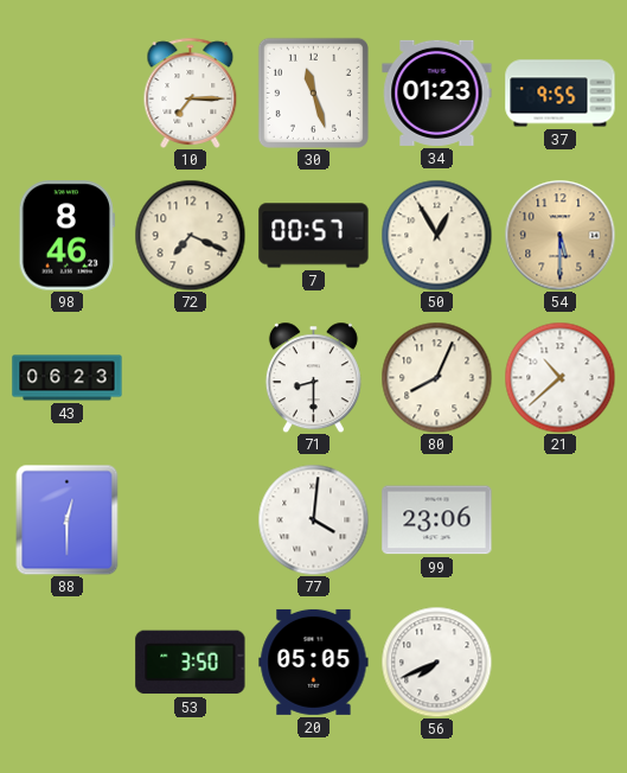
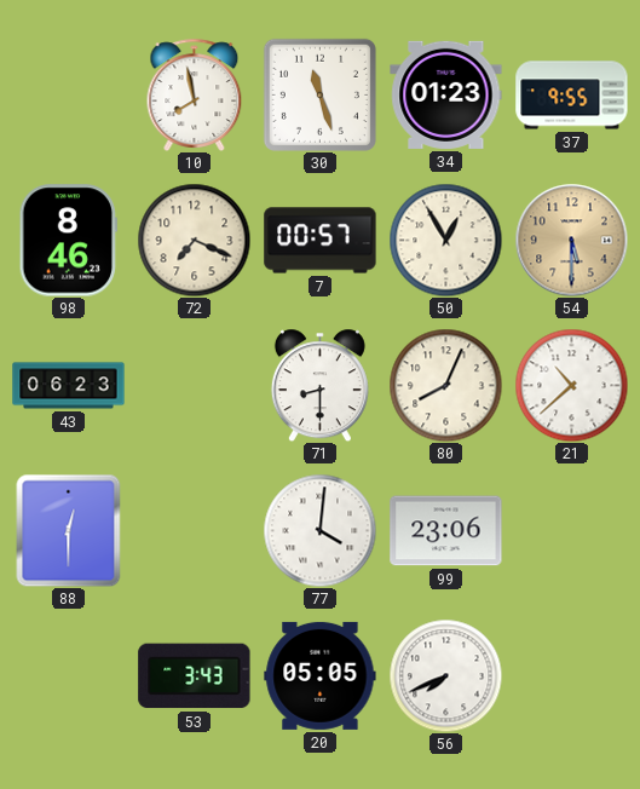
10: 7:15 -> 7:58 (195, 94)
53: 3:50 -> 3:43 (195, 676)
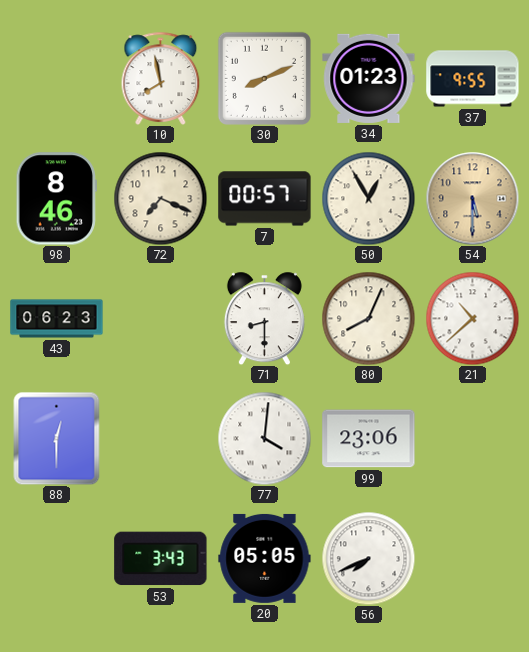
30: 11:27 -> 8:11 (264, 78)
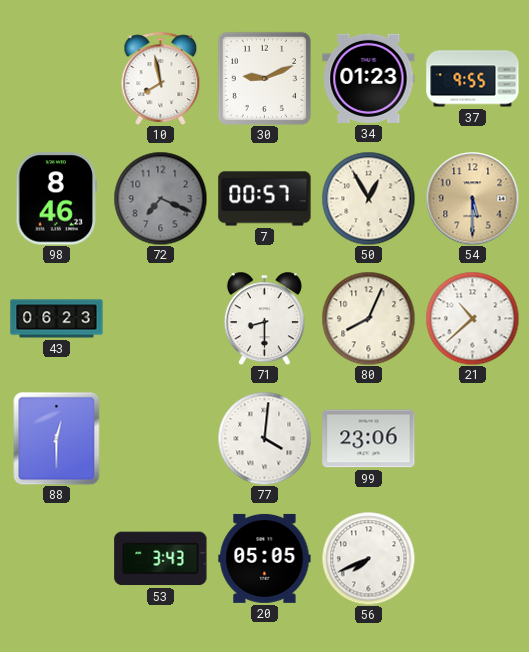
30: 8:11 -> 9:11 (264, 78)
72 dial: cream -> grey (160, 198)
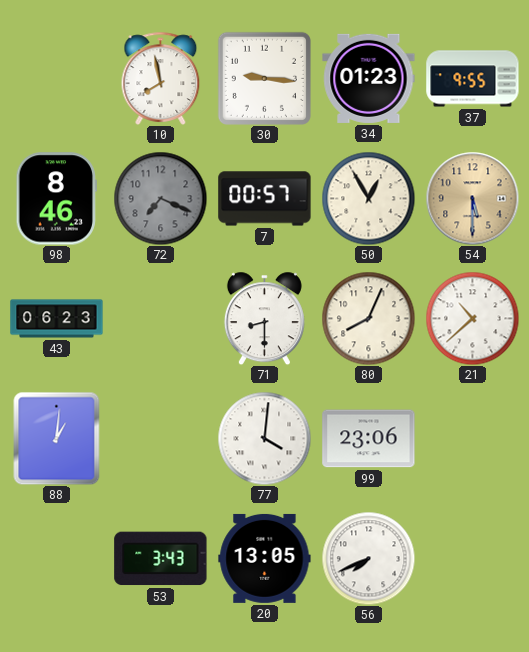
30: 9:11 -> 9:16 (264, 78)
88: 12:30 -> 1:01 (57, 438)
20: 05:05 -> 13:05 (265, 558)
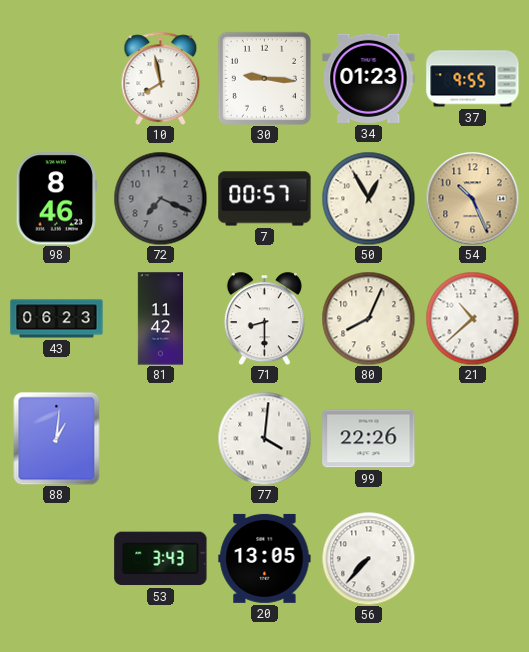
54: 5:30 -> 10:26 (472, 198)
81: none -> 11:42 (160, 319)
99: 23:06 -> 22:26 (369, 439)
56: 7:41 -> 7:37 (368, 558)
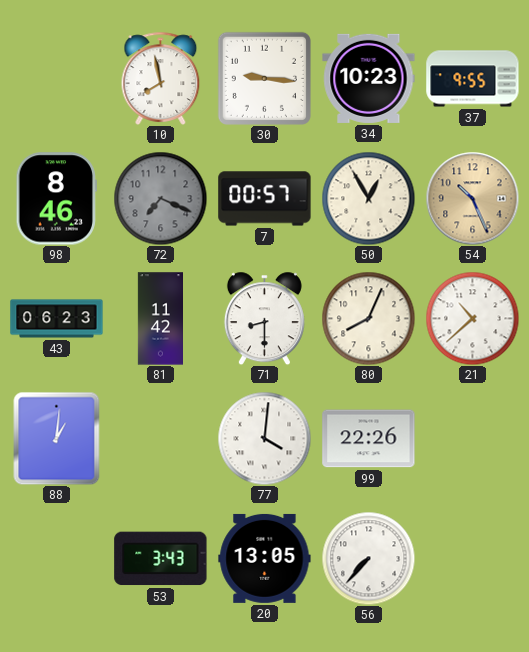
34: 01:23 -> 10:23 (369, 78)
